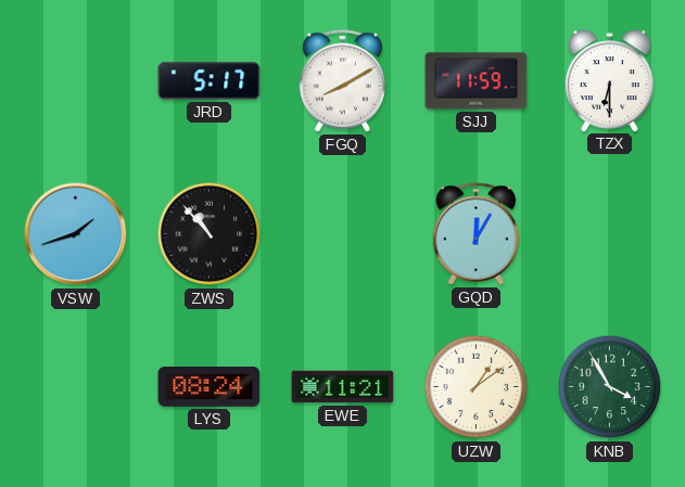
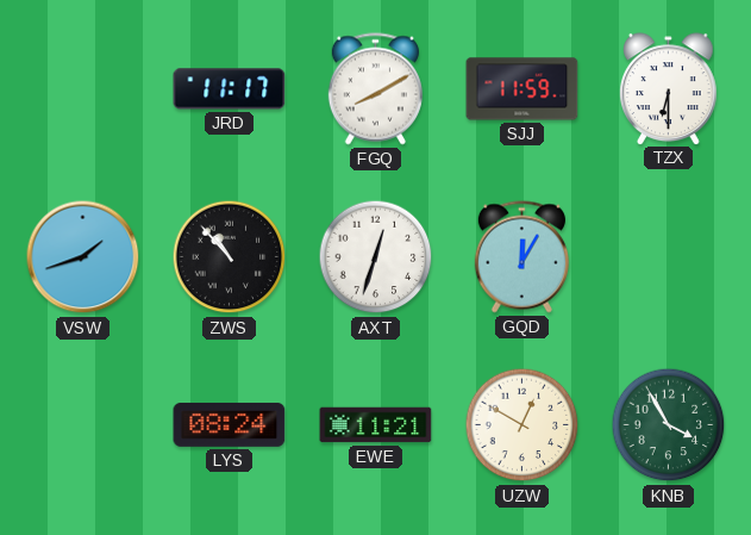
JRD: 5:17 -> 11:17 (230, 89)
AXT: none -> 12:33 (376, 257)
UZW: 1:09 -> 12:50 (522, 425)
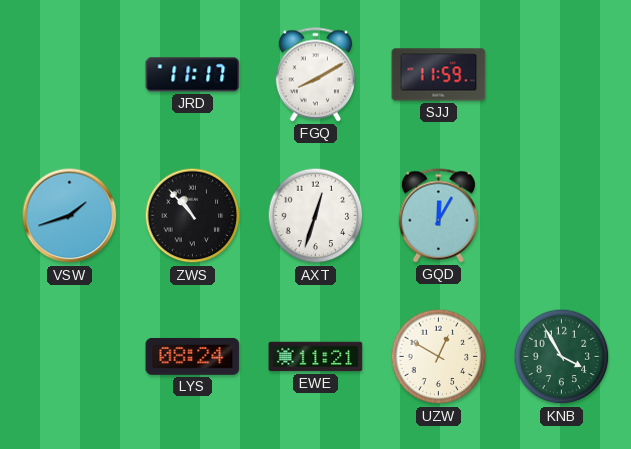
TZX: 6:30 -> none (669, 88)
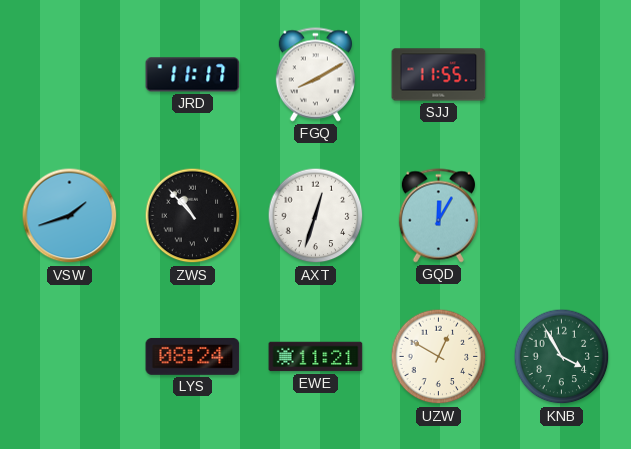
SJJ: 11:59 -> 11:55 (439, 75)
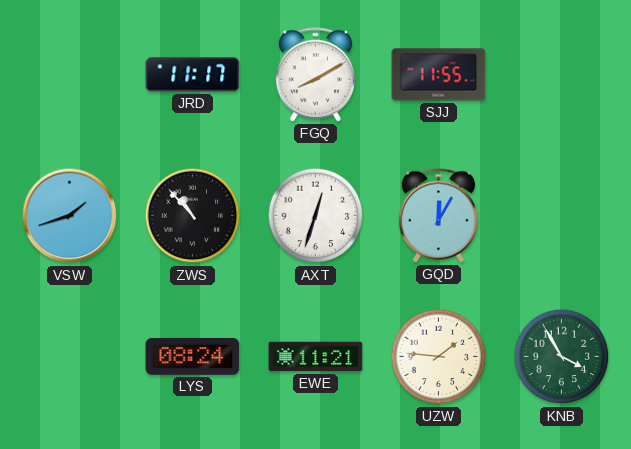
UZW: 12:50 -> 1:46 (439, 357)
